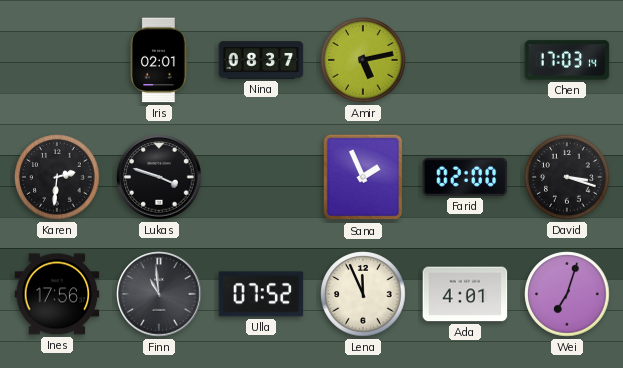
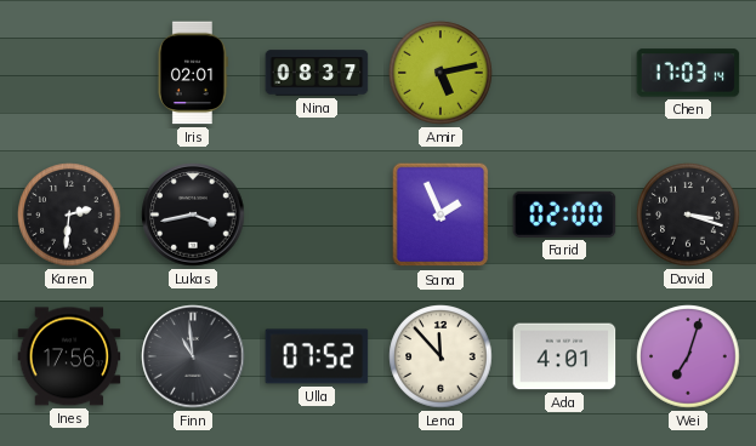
Lukas: 3:48 -> 3:43 (193, 215)
Lena: 11:56 -> 11:53 (440, 356)
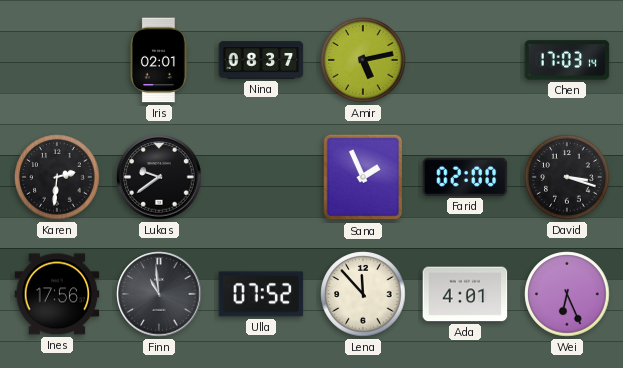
Lukas: 3:43 -> 9:39 (159, 177)
Wei: 7:03 -> 6:26 (567, 294)
